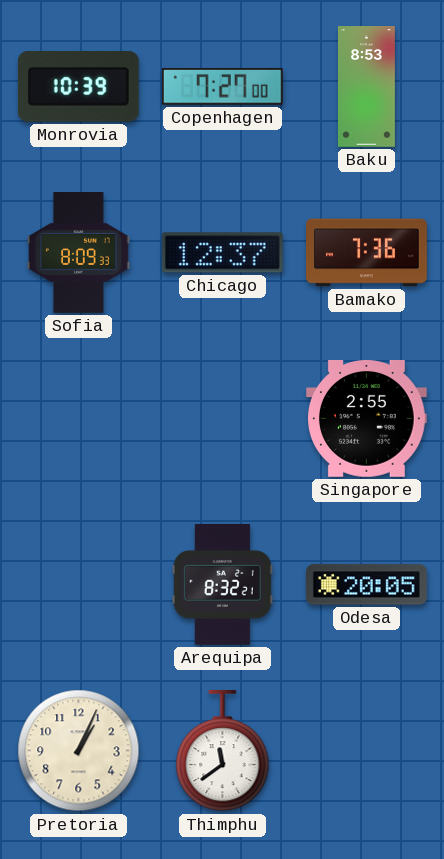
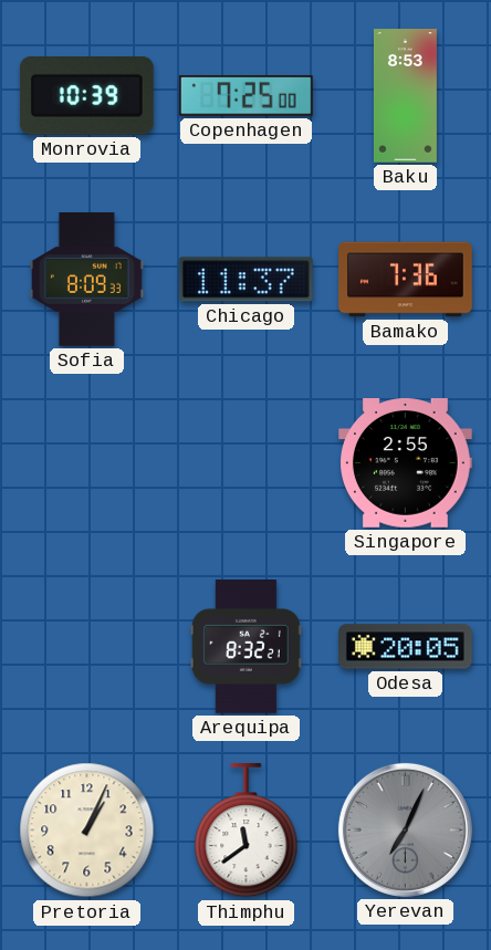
Copenhagen: 7:27 -> 7:25 (245, 96)
Chicago: 12:37 -> 11:37 (245, 280)
Yerevan: none -> 7:04 (405, 829)
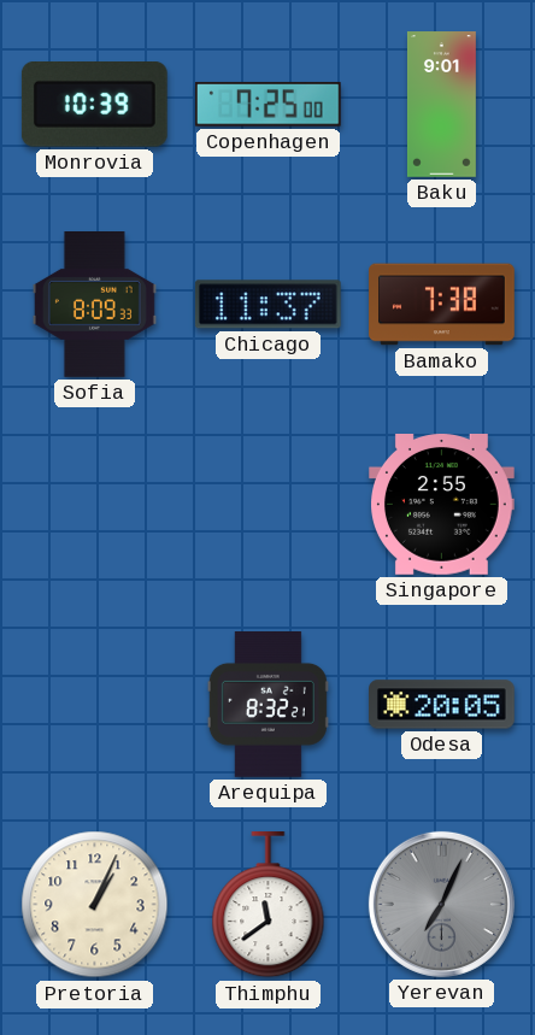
Baku: 8:53 -> 9:01 (441, 105)
Bamako: 7:36 -> 7:38 (442, 305)
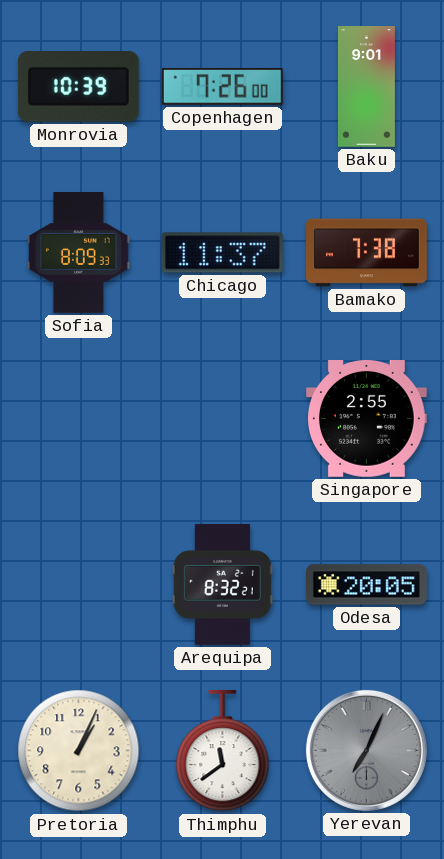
Copenhagen: 7:25 -> 7:26 (222, 87)
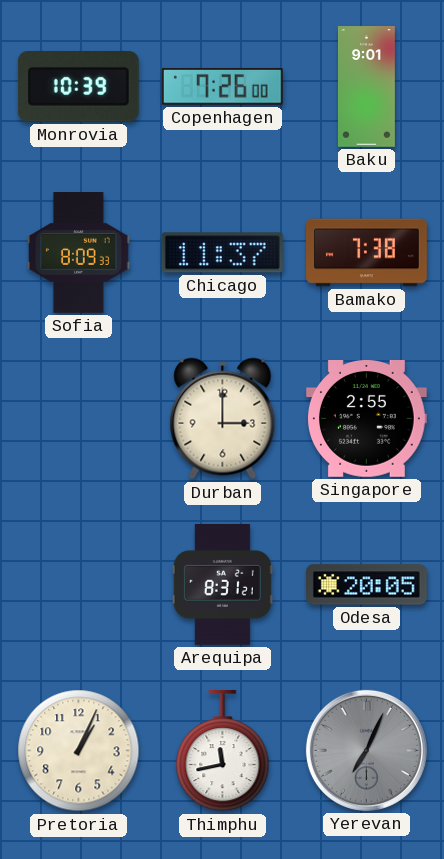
Durban: none -> 3:00 (223, 419)
Arequipa: 8:32 -> 8:31 (222, 585)
Thimphu: 11:39 -> 11:43 (223, 752)
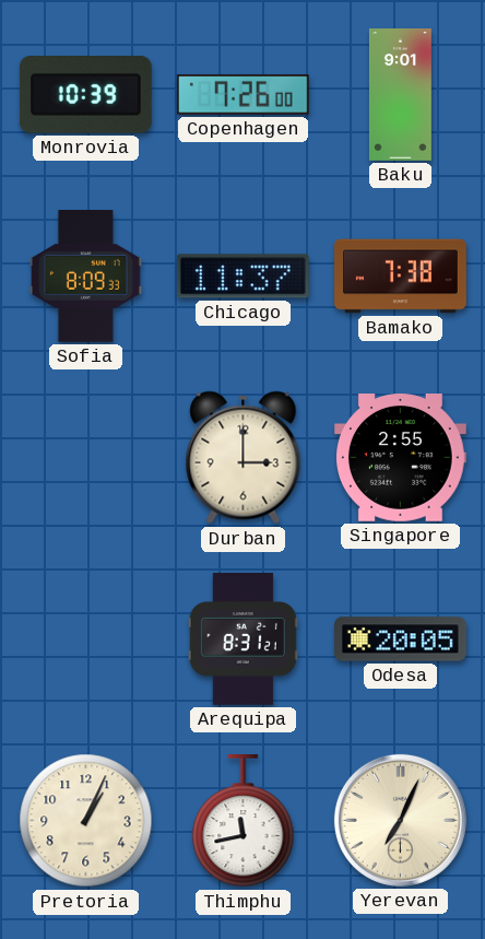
Yerevan dial: grey -> cream (400, 820)
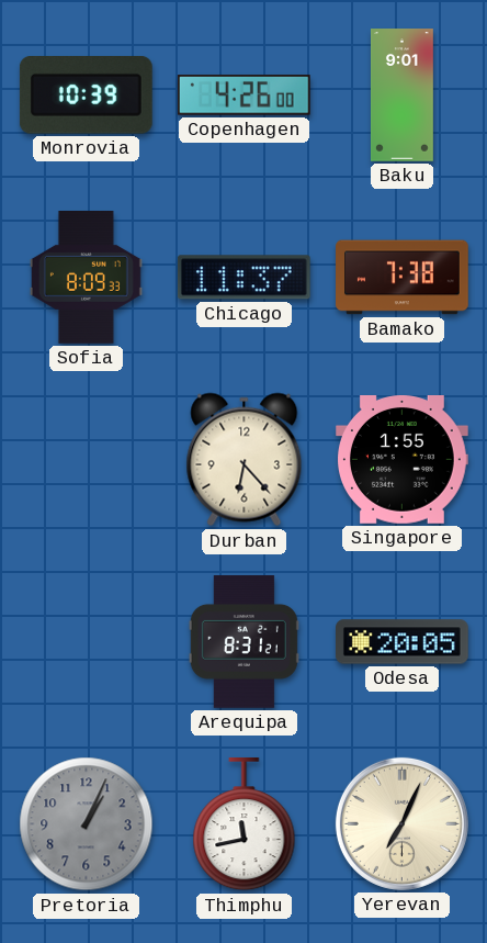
Copenhagen: 7:26 -> 4:26 (243, 96)
Durban: 3:00 -> 6:23 (245, 460)
Singapore: 2:55 -> 1:55 (403, 460)
Pretoria dial: cream -> grey (87, 824)
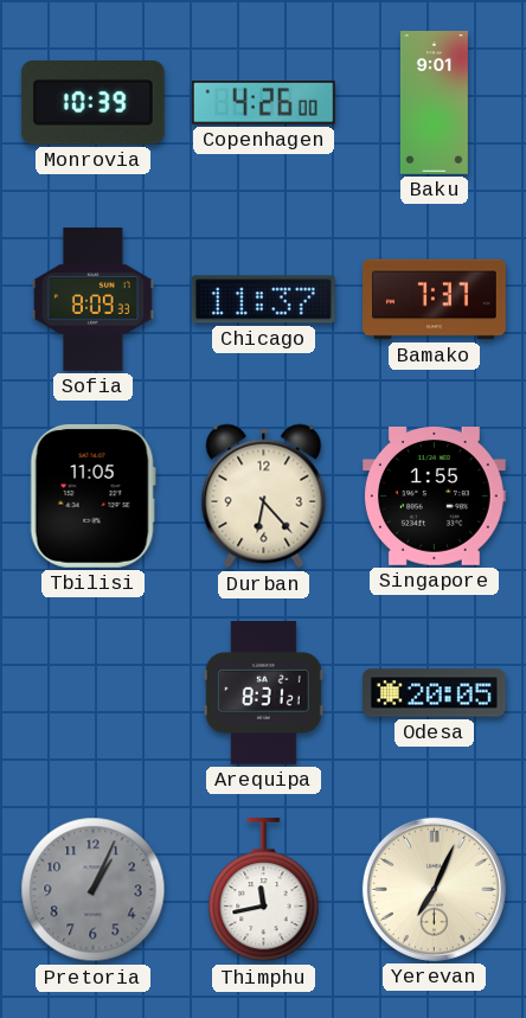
Bamako: 7:38 -> 7:37 (435, 300)
Tbilisi: none -> 11:05 (92, 495)
